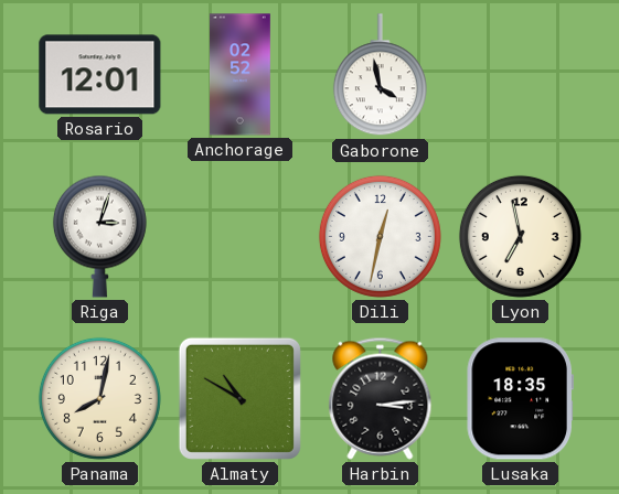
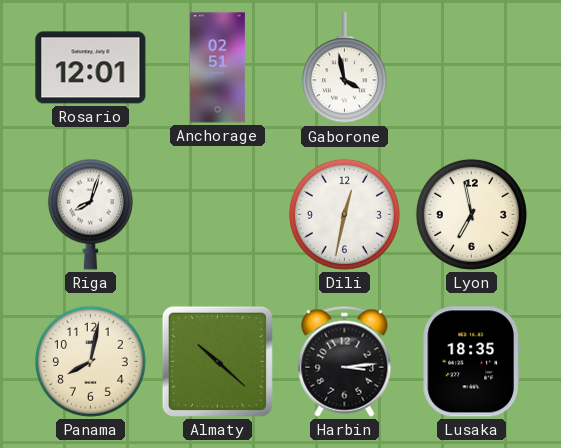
Anchorage: 02:52 -> 02:51 (217, 68)
Riga: 3:03 -> 8:03 (90, 214)
Almaty: 10:50 -> 10:22 (217, 361)
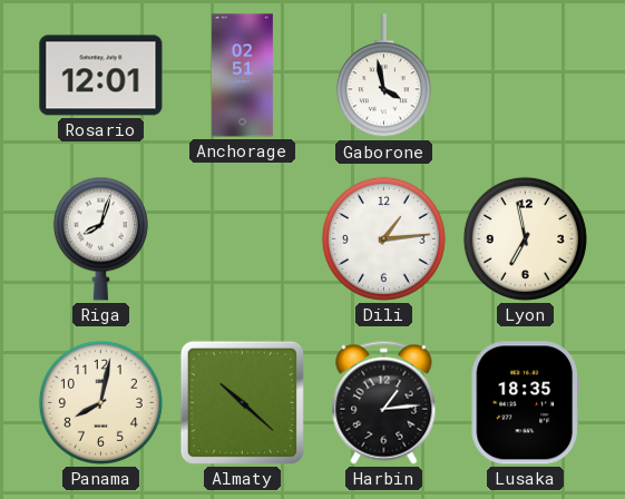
Dili: 12:32 -> 1:14 (383, 238)
Harbin: 3:14 -> 1:14 (384, 402)
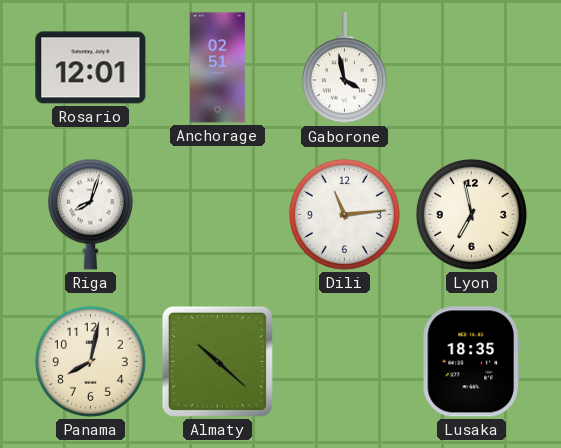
Dili: 1:14 -> 11:14 (344, 214)
Harbin: 1:14 -> none (384, 402)
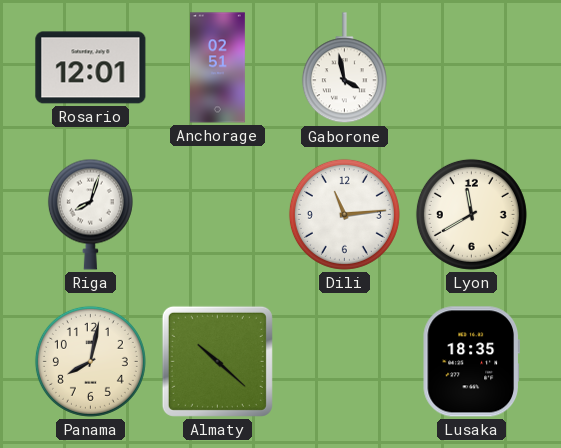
Lyon: 6:58 -> 11:40 (471, 214)
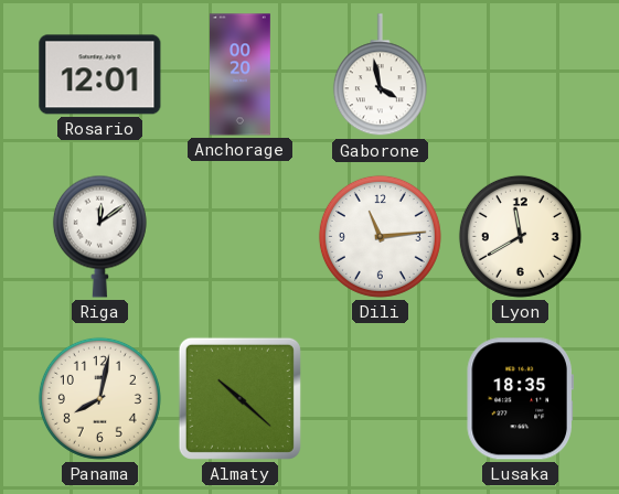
Anchorage: 02:51 -> 00:20 (239, 75)
Riga: 8:03 -> 12:09 (99, 236)
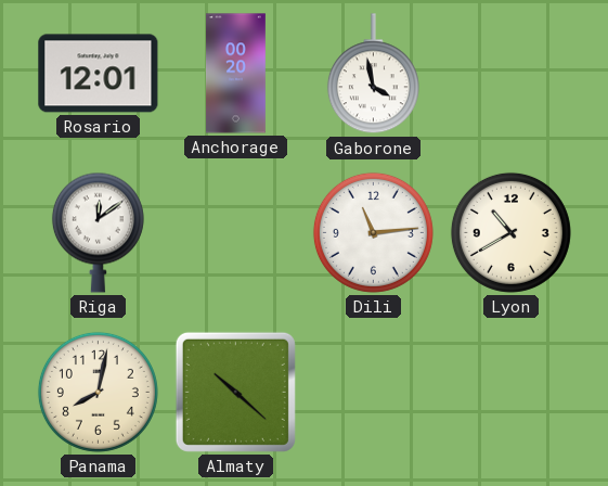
Lyon: 11:40 -> 10:40 (510, 232)
Lusaka: 18:35 -> none (520, 399)
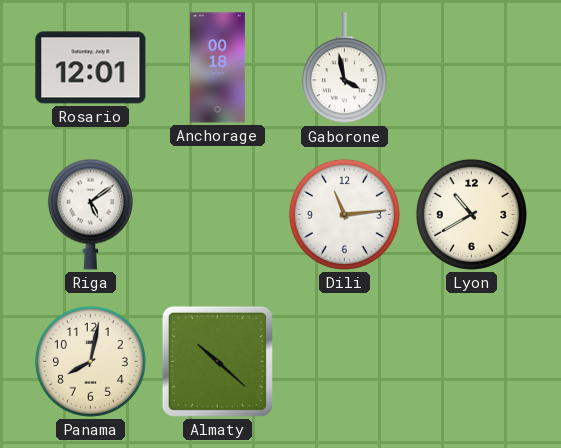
Anchorage: 00:20 -> 00:18 (217, 68)
Riga: 12:09 -> 5:09 (90, 214)
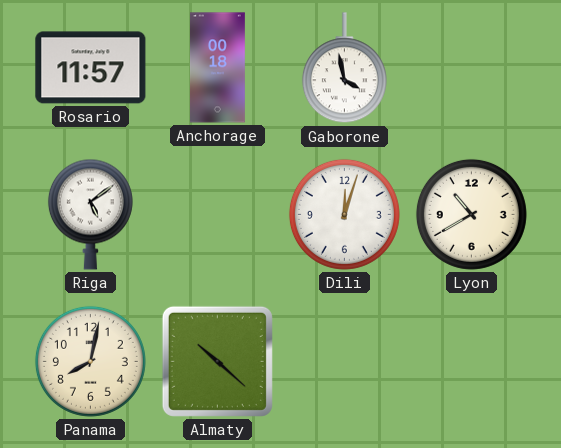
Rosario: 12:01 -> 11:57 (91, 68)
Dili: 11:14 -> 12:03 (344, 214)
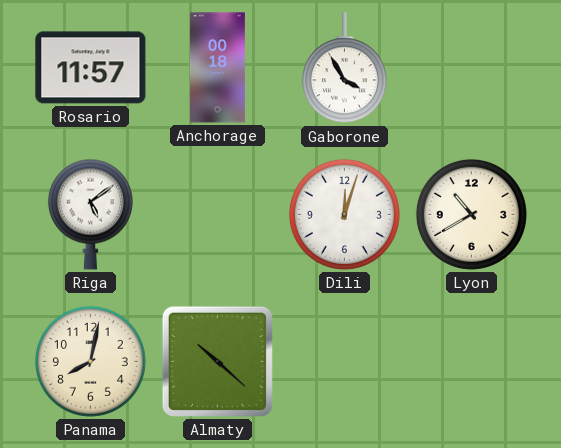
Gaborone: 3:58 -> 3:55 (344, 68)
